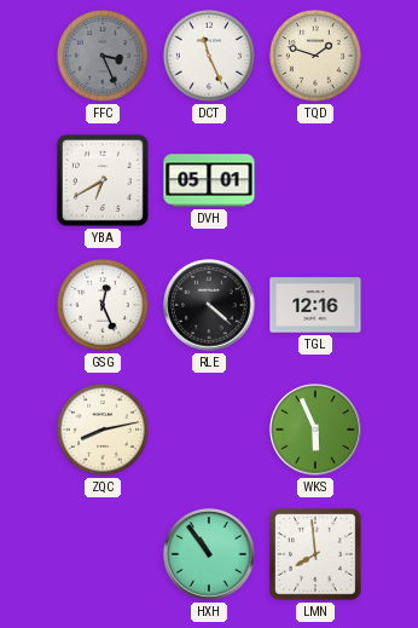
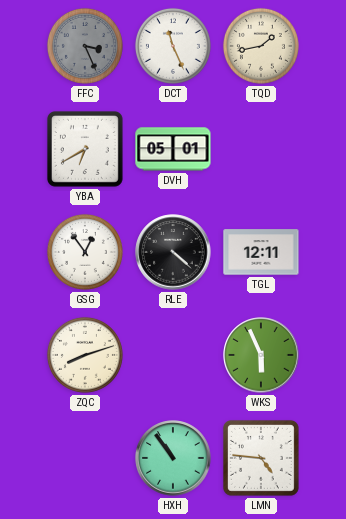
TQD: 1:48 -> 1:43 (261, 46)
GSG: 12:26 -> 12:54 (85, 252)
TGL: 12:16 -> 12:11 (261, 252)
ZQC: 8:13 -> 8:12 (85, 355)
LMN: 7:59 -> 4:46 (261, 458)
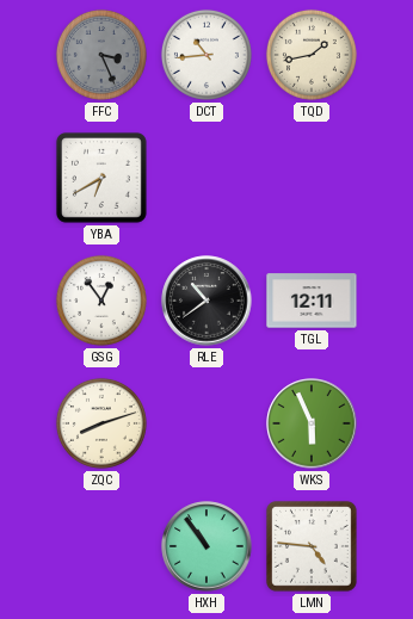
DCT: 11:26 -> 10:44 (207, 55)
DVH: 05:01 -> none (173, 149)
RLE: 4:22 -> 10:39 (207, 301)
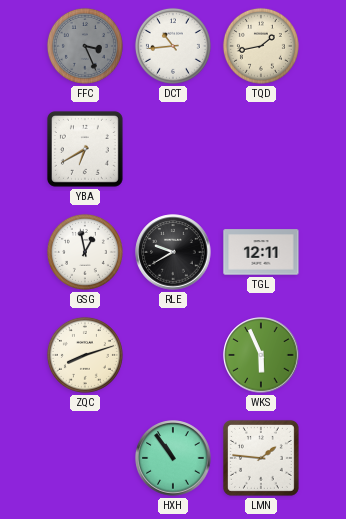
GSG: 12:54 -> 12:58 (85, 252)
RLE: 10:39 -> 9:40 (173, 252)
LMN: 4:46 -> 1:46 (261, 458)
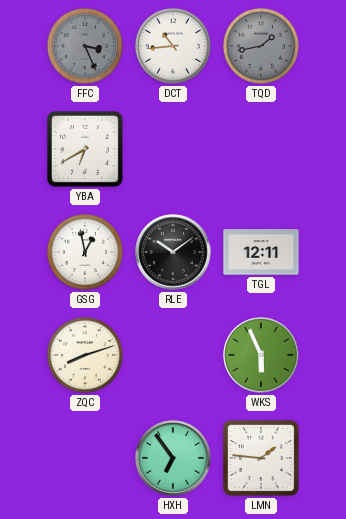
TQD dial: cream -> grey (261, 46)
RLE: 9:40 -> 10:09 (173, 252)
HXH: 10:54 -> 6:54 (173, 458)
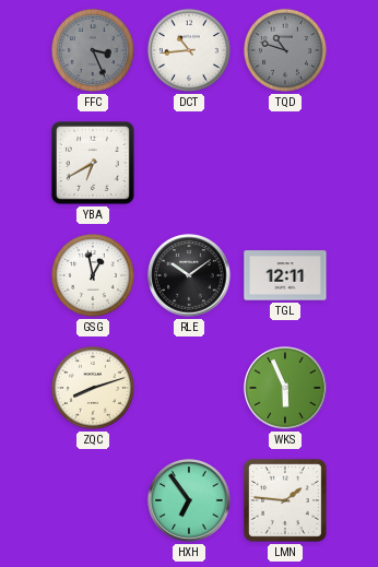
TQD: 1:43 -> 10:48 (285, 50)
